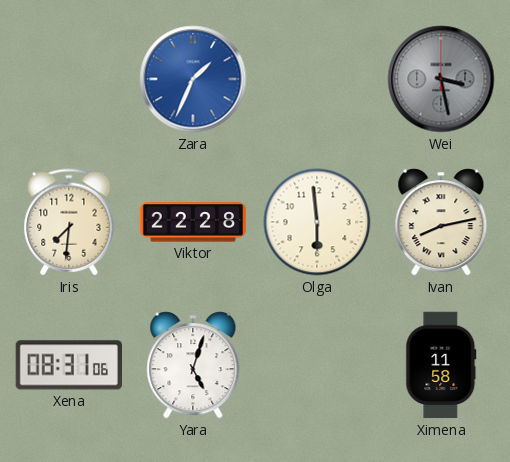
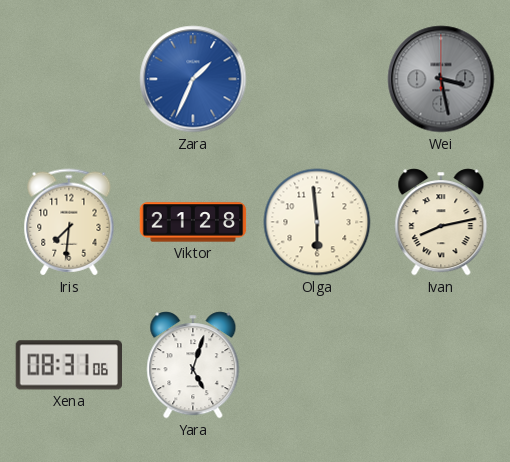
Viktor: 22:28 -> 21:28 (193, 222)
Ximena: 11:58 -> none (441, 365)
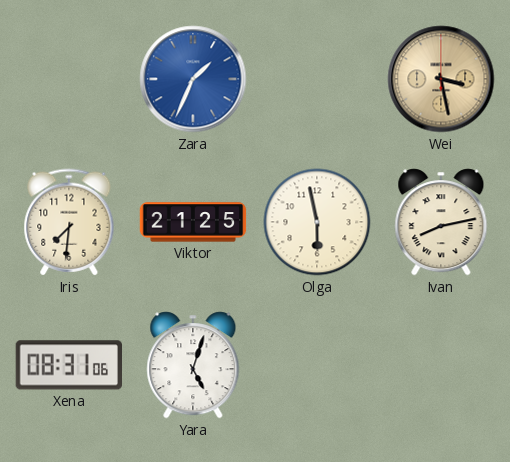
Wei dial: grey -> champagne (441, 79)
Viktor: 21:28 -> 21:25 (193, 222)
Olga: 5:59 -> 5:58 (317, 222)
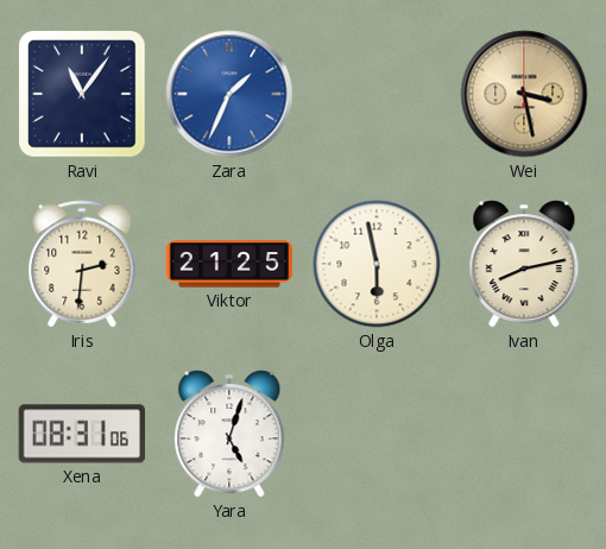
Ravi: none -> 11:06 (82, 94)
Iris: 7:31 -> 2:31 (82, 264)
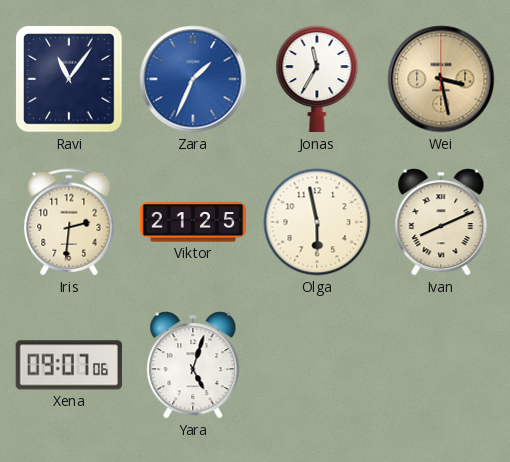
Jonas: none -> 11:35 (317, 79)
Ivan: 8:13 -> 8:11 (441, 222)
Xena: 08:31 -> 09:07 (68, 365)
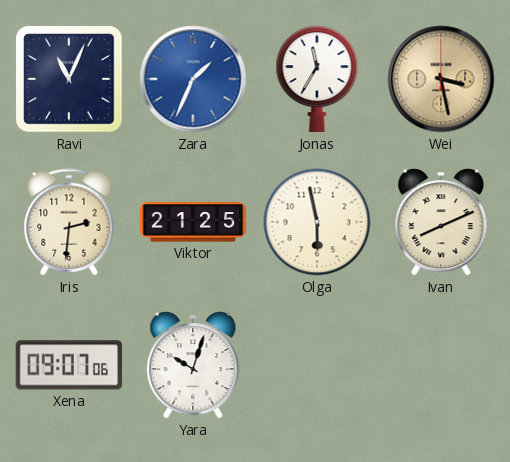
Ravi: 11:06 -> 11:04 (69, 79)
Yara: 5:03 -> 10:03 (193, 365)
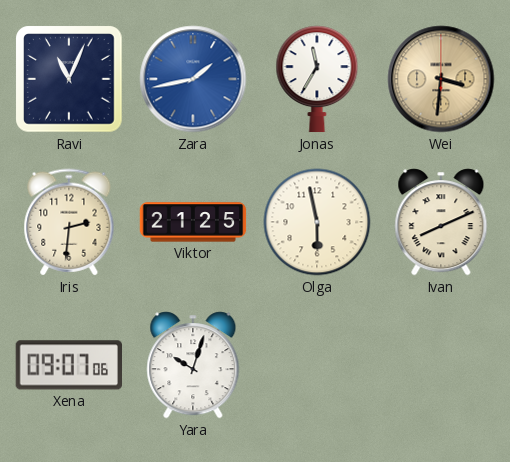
Zara: 1:34 -> 1:43 (193, 79)
Wei: 3:28 -> 3:31 (441, 79)
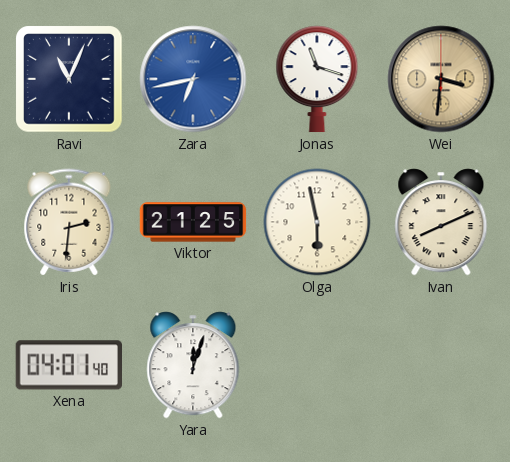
Zara: 1:43 -> 6:43 (193, 79)
Jonas: 11:35 -> 11:18 (317, 79)
Xena: 09:07 -> 04:01 (68, 365)
Yara: 10:03 -> 12:03 (193, 365)
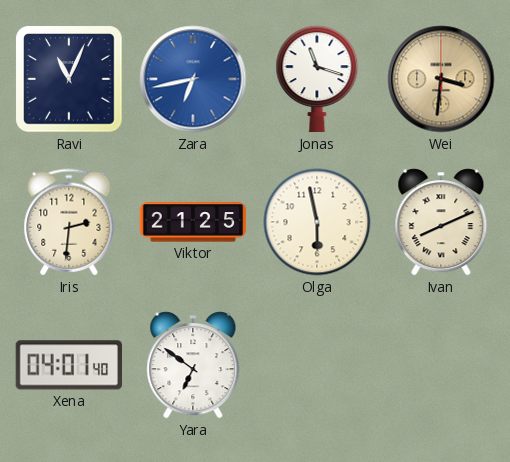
Yara: 12:03 -> 6:51 (193, 365)
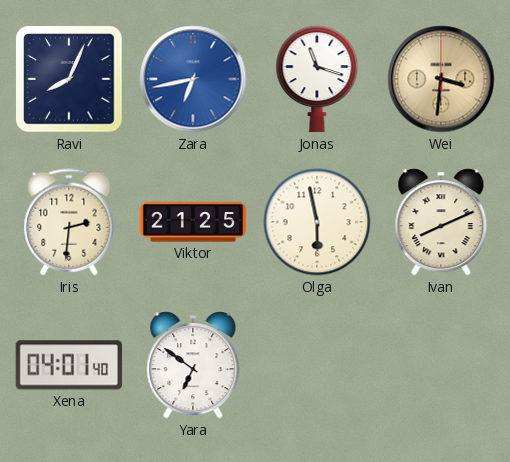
Ravi: 11:04 -> 8:04 (69, 79)
